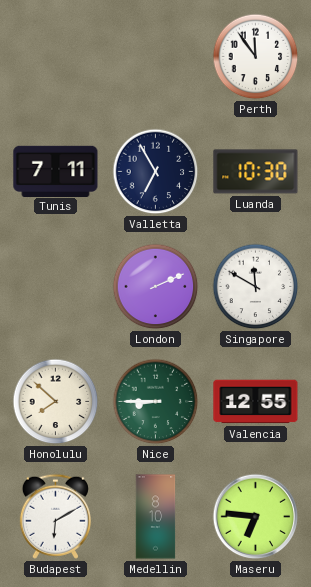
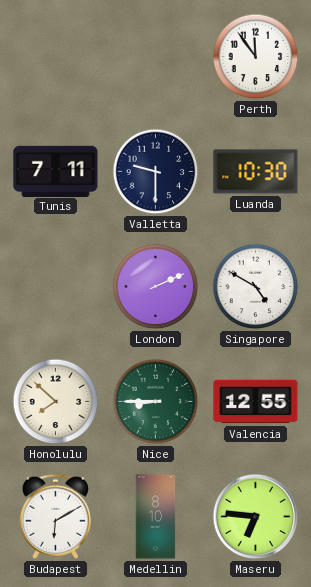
Valletta: 6:55 -> 9:30 (156, 172)
Singapore: 11:50 -> 4:50 (256, 287)
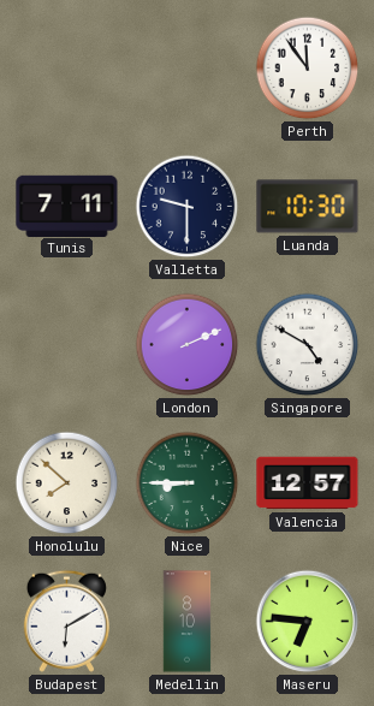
Valencia: 12:55 -> 12:57 (308, 483)
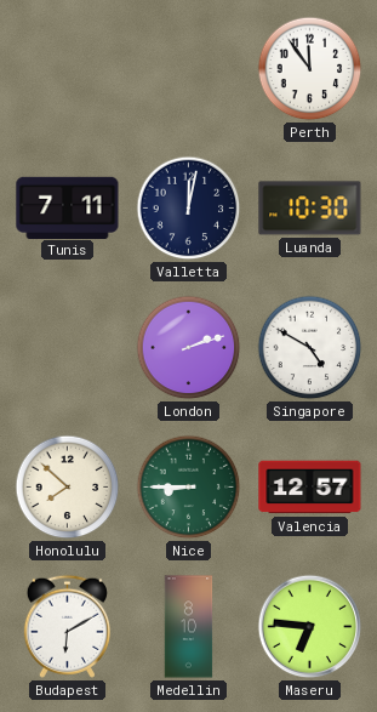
Valletta: 9:30 -> 12:02 (189, 209)
London: 2:11 -> 2:12 (189, 348)
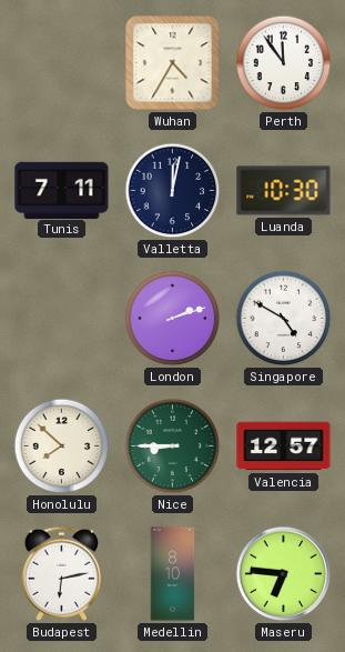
Wuhan: none -> 4:35 (173, 63)
Budapest: 6:10 -> 6:13 (61, 573)
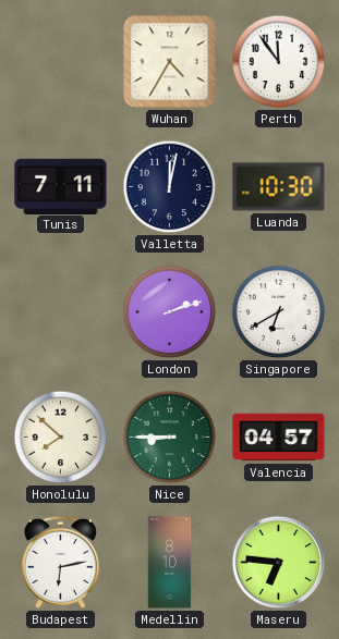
Singapore: 4:50 -> 6:40 (279, 312)
Valencia: 12:57 -> 04:57 (279, 438)
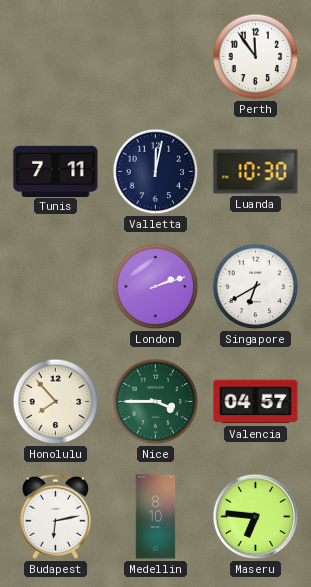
Wuhan: 4:35 -> none (170, 62)
Honolulu: 7:52 -> 7:53 (56, 402)
Nice: 8:45 -> 3:45 (156, 402)
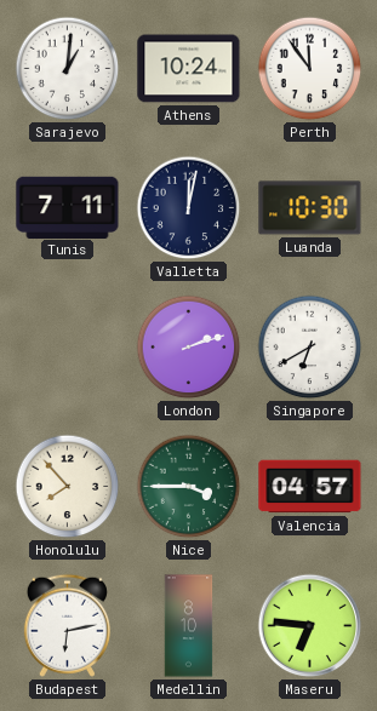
Sarajevo: none -> 1:01 (68, 69)
Athens: none -> 10:24 (189, 69)
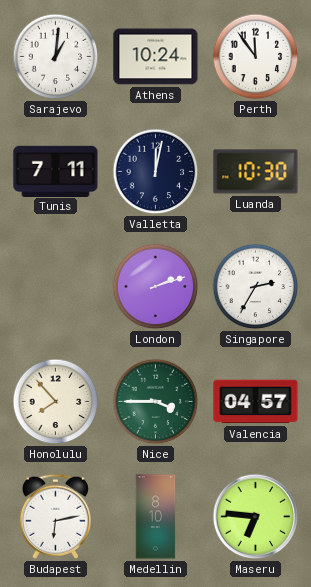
Singapore: 6:40 -> 2:35 (256, 287)
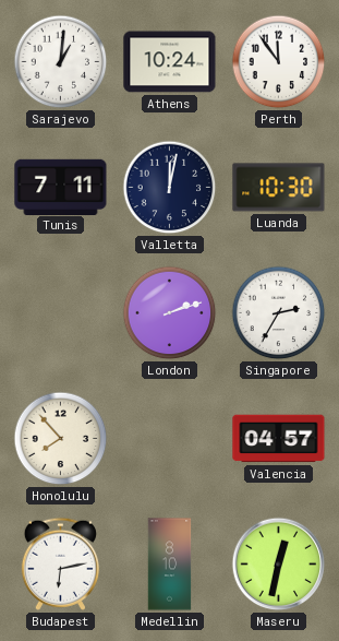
Nice: 3:45 -> none (156, 402)
Maseru: 6:46 -> 12:32 (279, 565)
